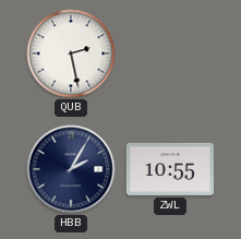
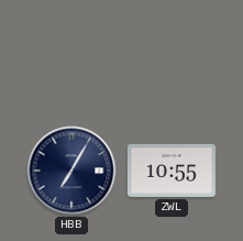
QUB: 2:28 -> none (71, 53)
HBB: 2:05 -> 7:05 (71, 171)
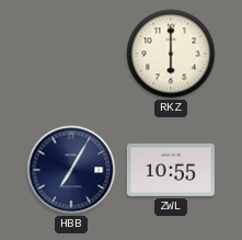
RKZ: none -> 6:00 (171, 54)
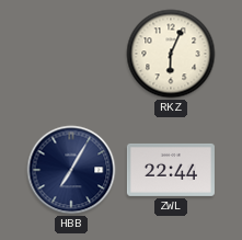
RKZ: 6:00 -> 6:04 (171, 54)
ZWL: 10:55 -> 22:44 (171, 170)
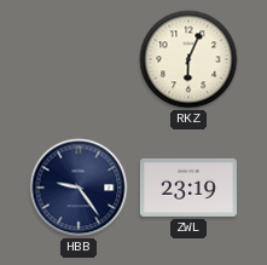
HBB: 7:05 -> 9:24 (79, 188)
ZWL: 22:44 -> 23:19 (188, 188)
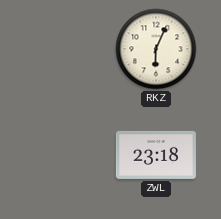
HBB: 9:24 -> none (79, 188)
ZWL: 23:19 -> 23:18 (156, 155)
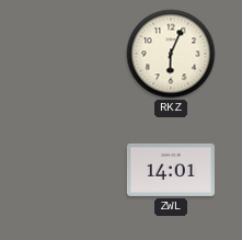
ZWL: 23:18 -> 14:01 (171, 170)
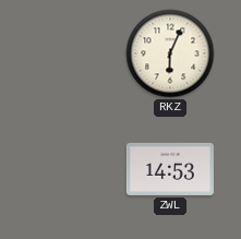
ZWL: 14:01 -> 14:53 (170, 169)
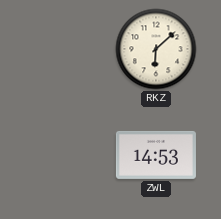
RKZ: 6:04 -> 6:08 (156, 49)
